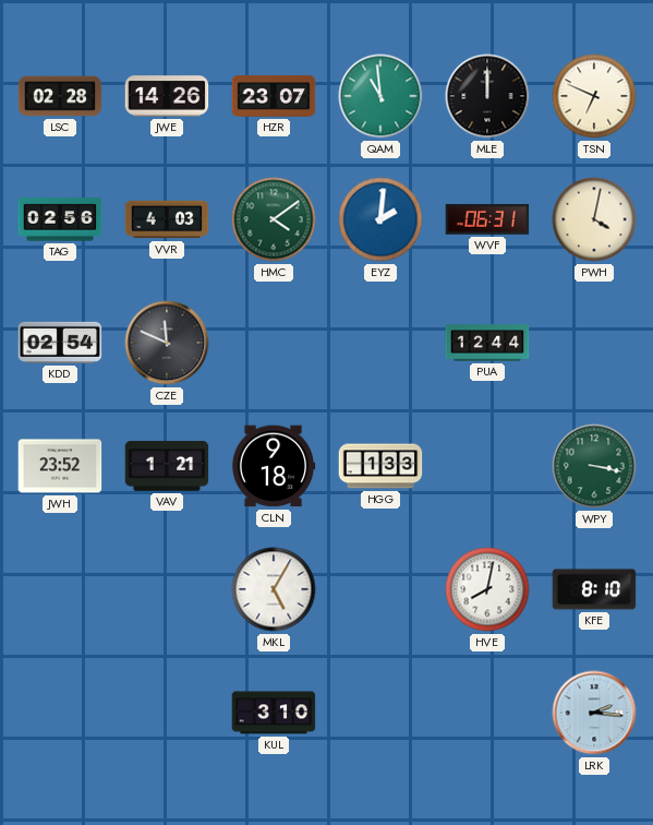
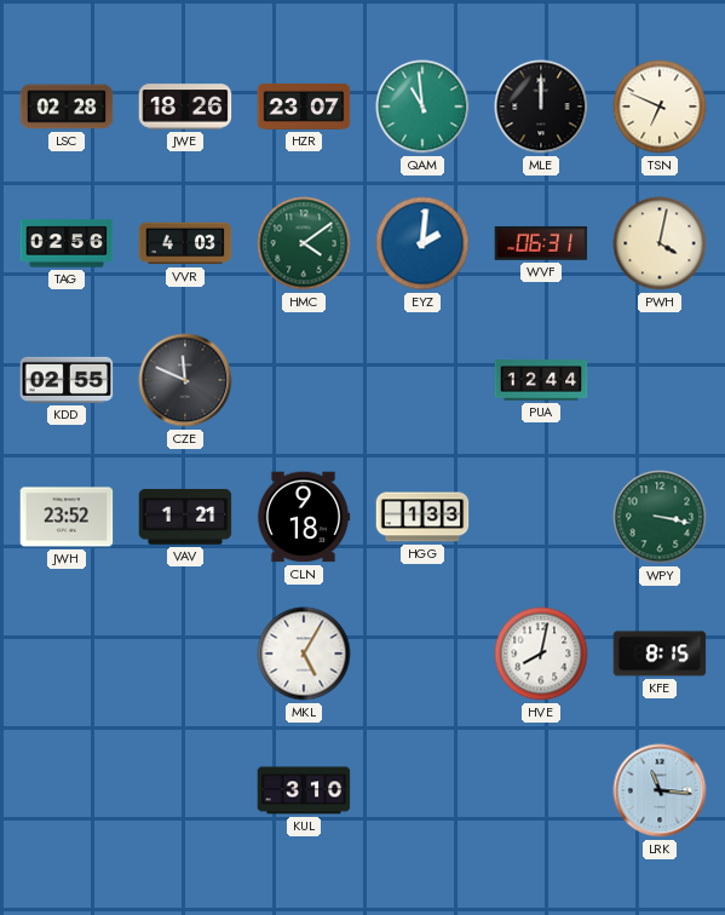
JWE: 14:26 -> 18:26 (185, 107)
KDD: 02:54 -> 02:55 (67, 380)
KFE: 8:10 -> 8:15 (660, 654)
LRK: 2:16 -> 11:16 (660, 790)
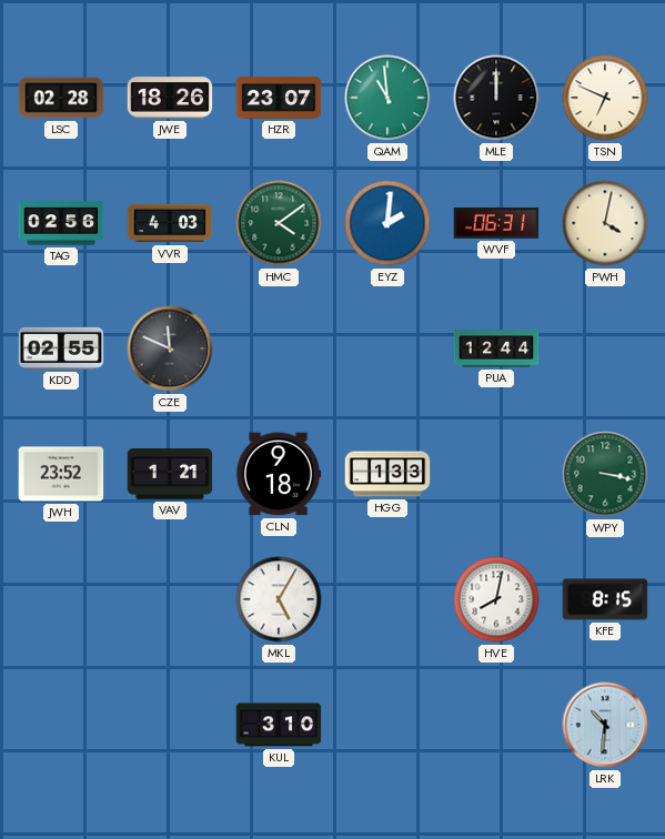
LRK: 11:16 -> 10:31 (605, 725)
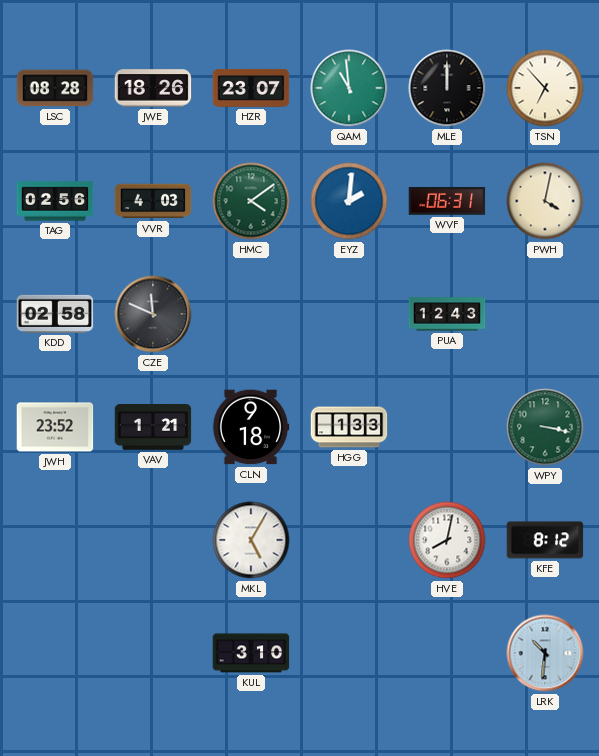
LSC: 02:28 -> 08:28 (55, 88)
TSN: 6:49 -> 6:53 (545, 88)
KDD: 02:55 -> 02:58 (55, 314)
PUA: 12:44 -> 12:43 (447, 314)
KFE: 8:15 -> 8:12 (545, 540)
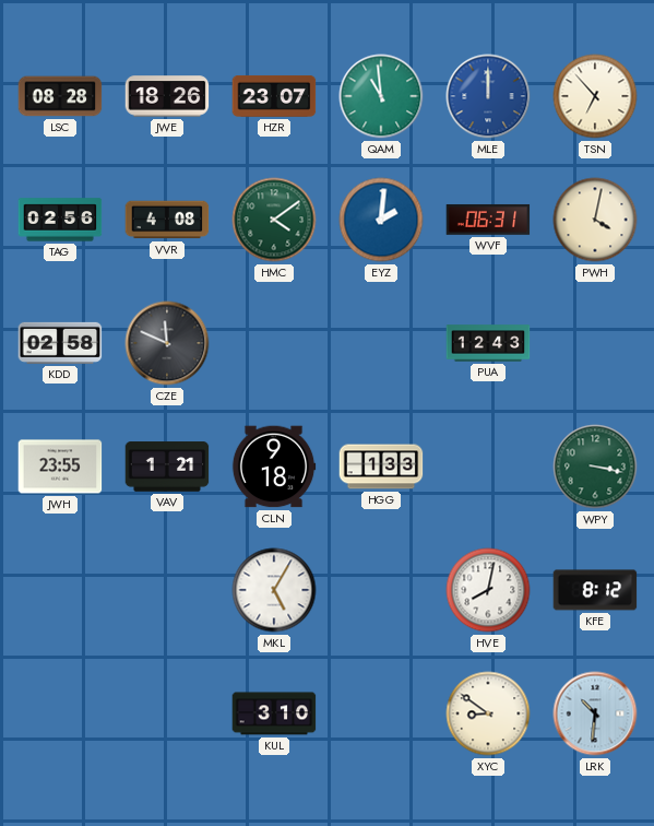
MLE dial: black -> blue (488, 96)
VVR: 4:03 -> 4:08 (167, 220)
JWH: 23:52 -> 23:55 (60, 467)
XYC: none -> 8:51 (488, 713)
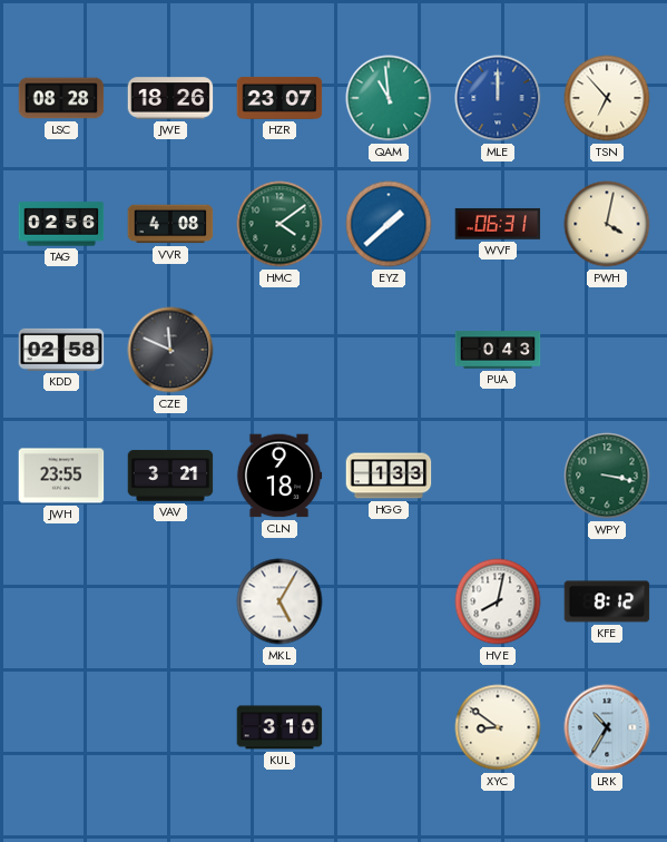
EYZ: 2:01 -> 1:38 (389, 224)
PUA: 12:43 -> 0:43 (498, 350)
VAV: 1:21 -> 3:21 (170, 476)
LRK: 10:31 -> 10:35 (607, 727)
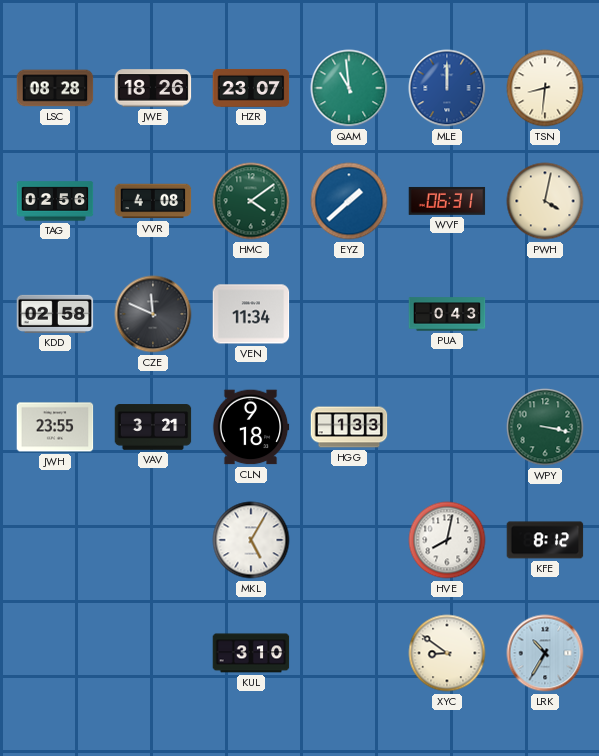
TSN: 6:53 -> 8:31 (545, 88)
VEN: none -> 11:34 (251, 314)
